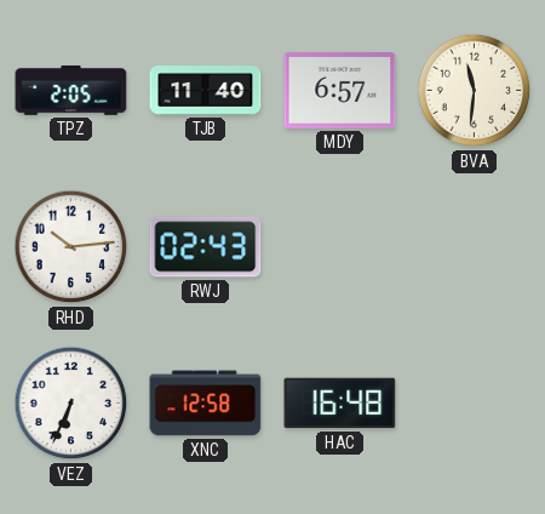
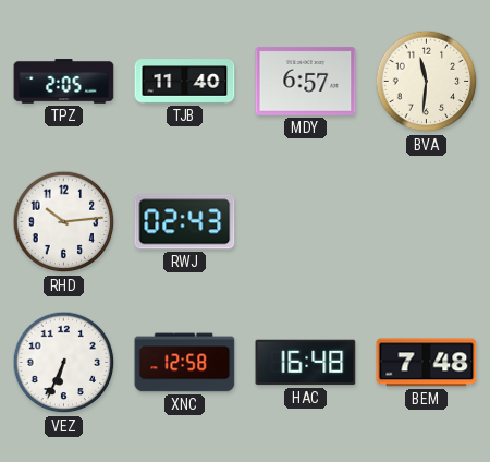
BEM: none -> 7:48 (427, 363)
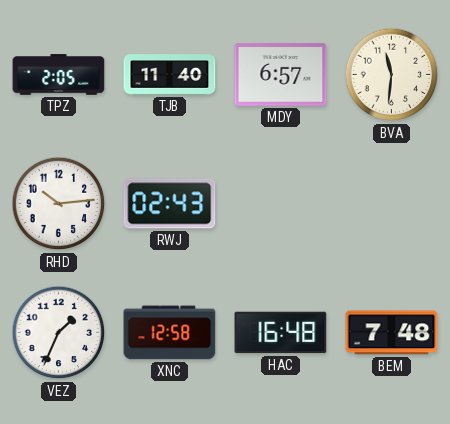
VEZ: 6:34 -> 1:34 (59, 333)
